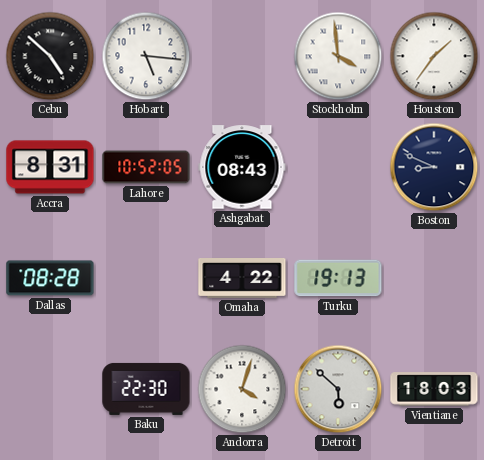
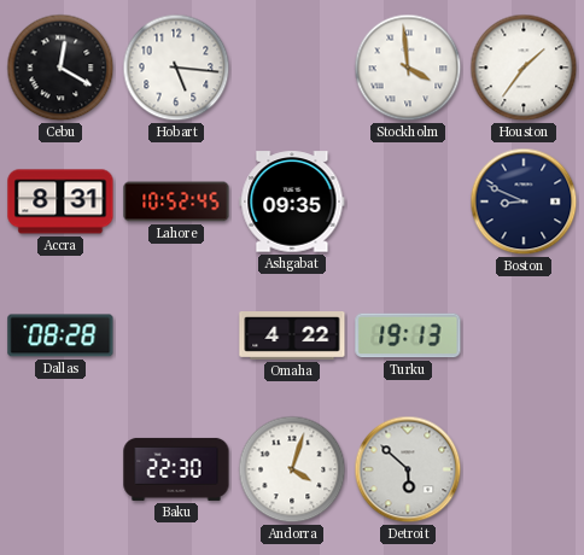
Cebu: 4:52 -> 12:20 (60, 68)
Lahore: 10:52:05 -> 10:52:45 (176, 201)
Ashgabat: 08:43 -> 09:35 (292, 201)
Vientiane: 18:03 -> none (434, 389)
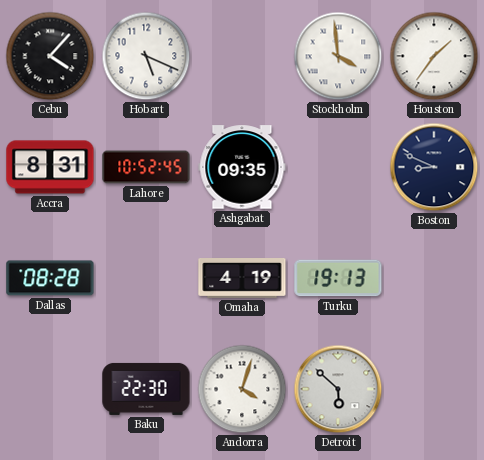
Cebu: 12:20 -> 4:07 (50, 56)
Hobart: 5:16 -> 5:19 (146, 56)
Omaha: 4:22 -> 4:19 (242, 279)
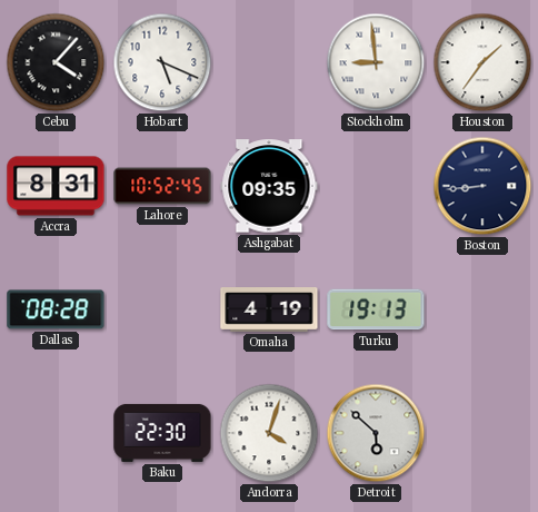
Stockholm: 3:59 -> 8:59 (376, 62)
Boston: 8:49 -> 8:44 (482, 186)
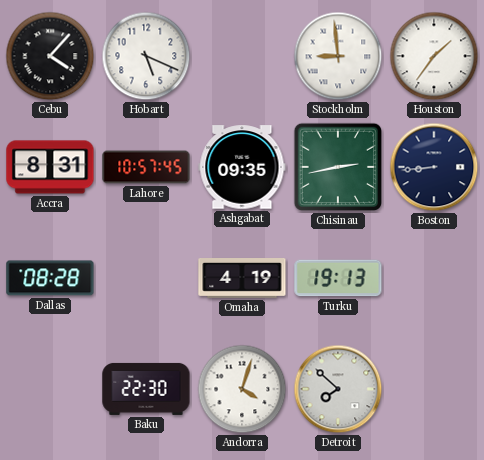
Lahore: 10:52 -> 10:57 (146, 167)
Chisinau: none -> 2:43 (338, 167)
Detroit: 5:52 -> 7:52 (338, 389)
